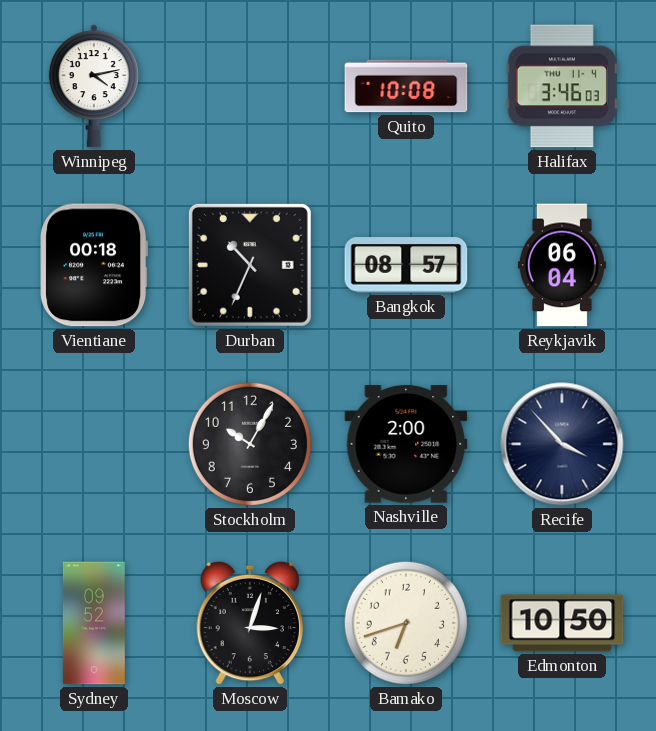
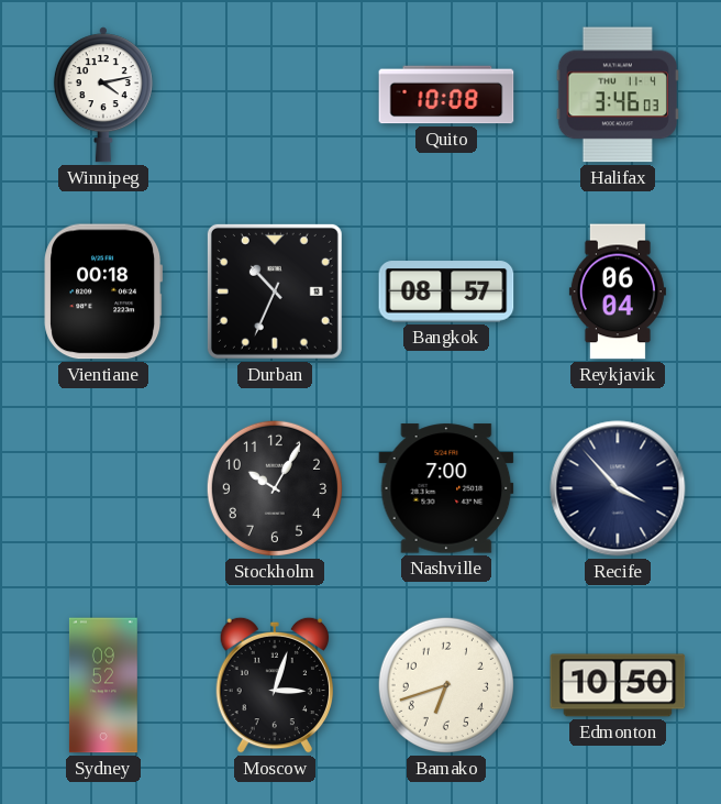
Nashville: 2:00 -> 7:00 (446, 488)
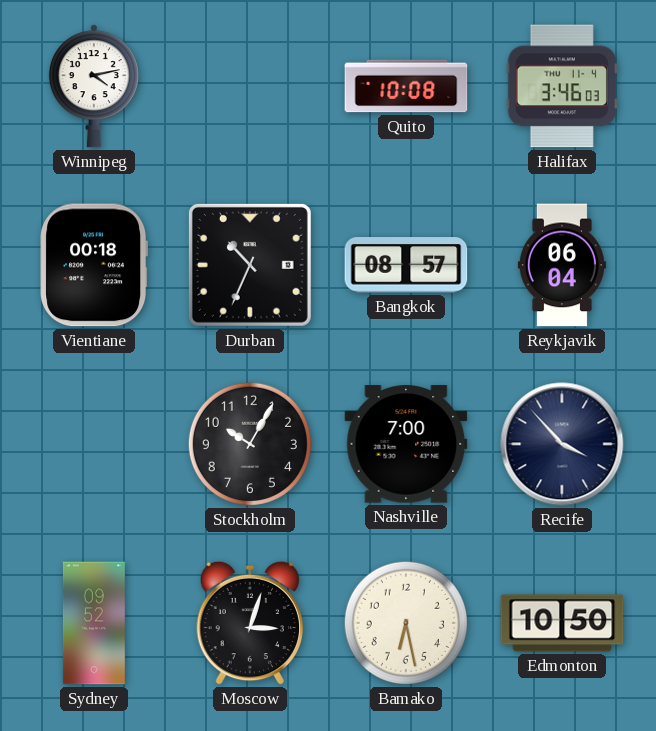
Bamako: 6:42 -> 6:28 (406, 623)
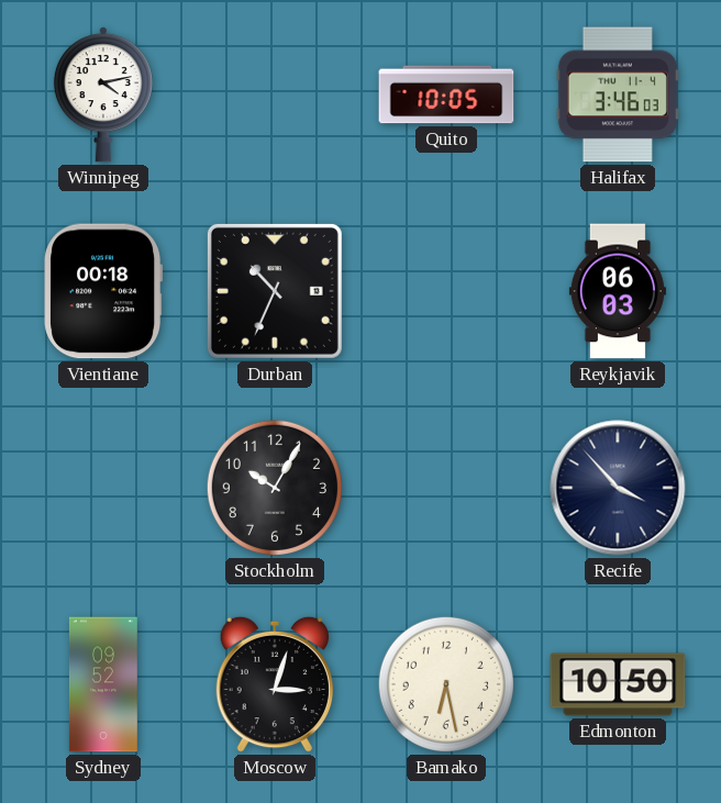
Quito: 10:08 -> 10:05 (446, 94)
Bangkok: 08:57 -> none (406, 265)
Reykjavik: 06:04 -> 06:03 (618, 291)
Nashville: 7:00 -> none (406, 444)
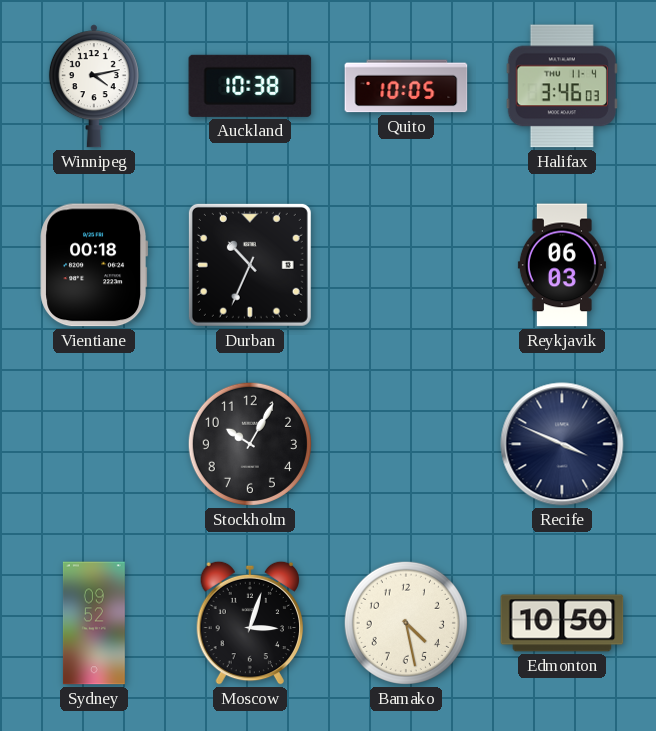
Auckland: none -> 10:38 (250, 86)
Recife: 3:53 -> 3:49 (562, 444)
Bamako: 6:28 -> 4:28 (406, 623)
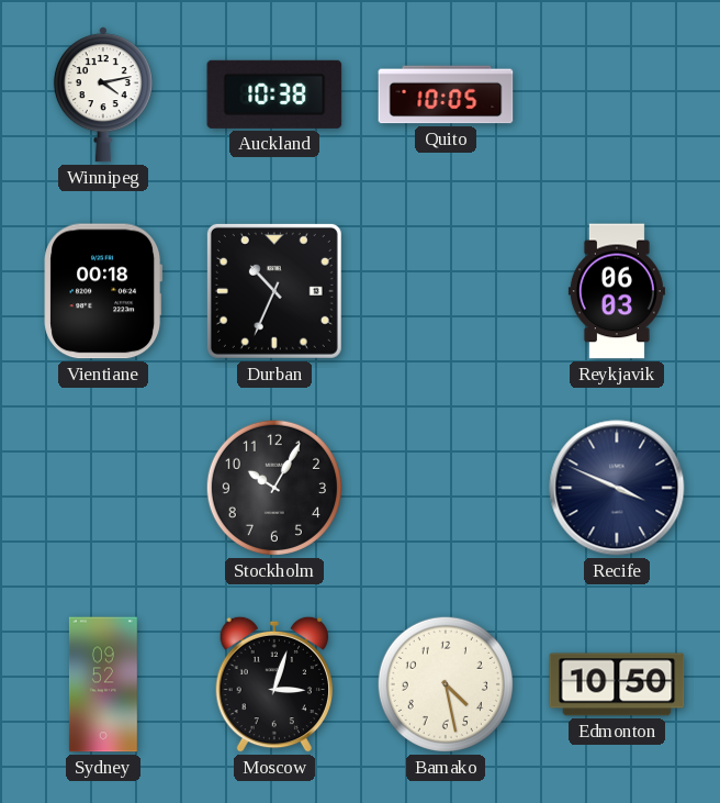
Halifax: 3:46 -> none (562, 86)
